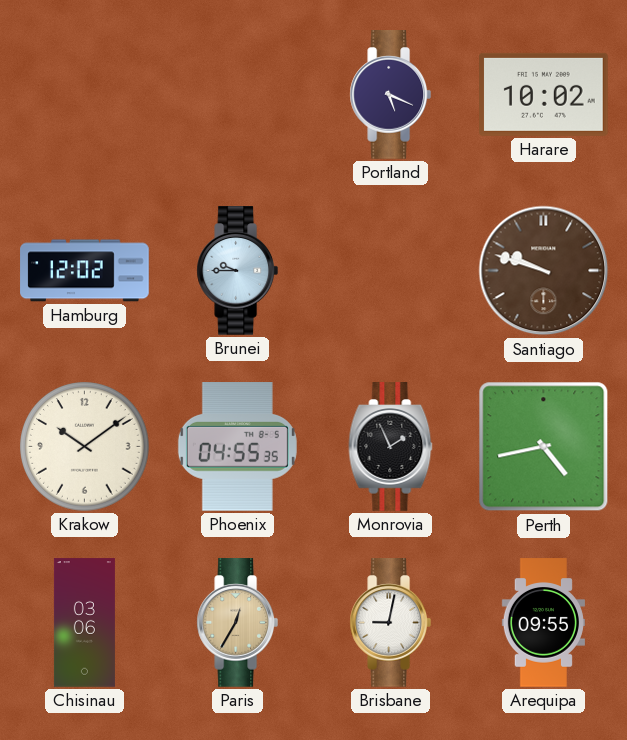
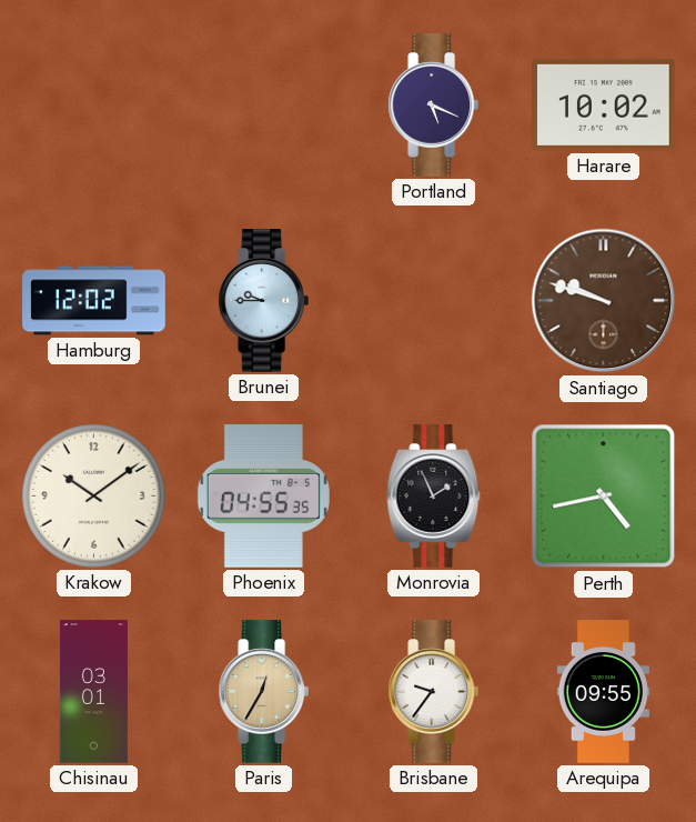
Chisinau: 03:06 -> 03:01 (93, 692)
Brisbane: 9:02 -> 9:36 (433, 692)
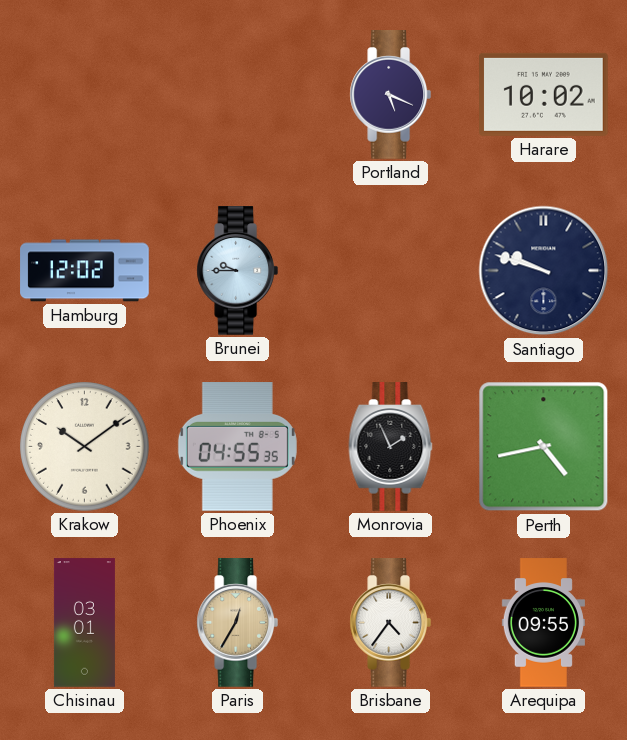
Santiago dial: brown -> navy (544, 271)
Brisbane: 9:36 -> 4:36 (390, 623)
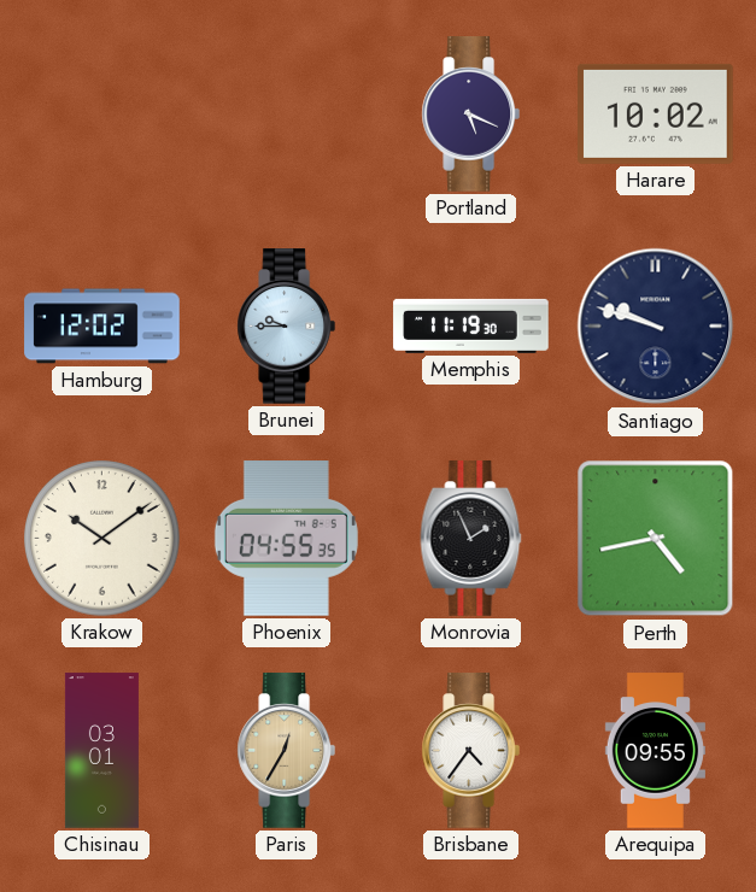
Memphis: none -> 11:19 (471, 325)
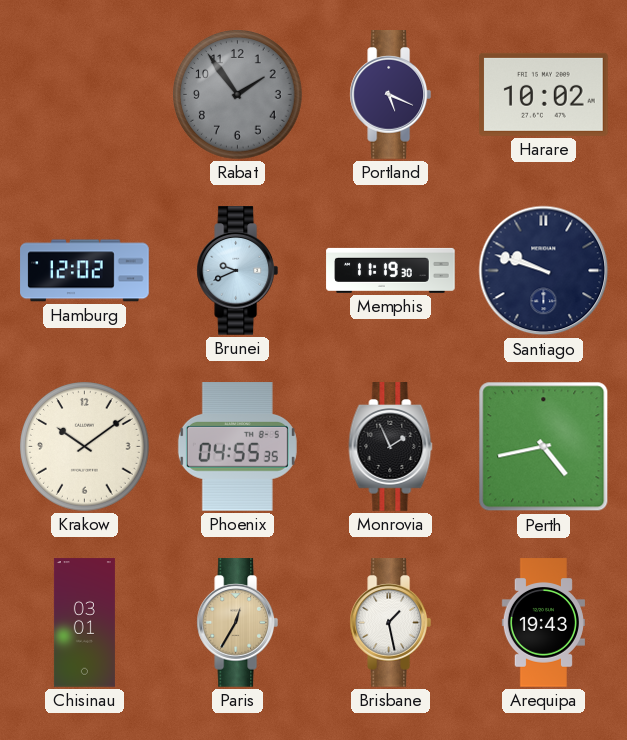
Rabat: none -> 1:54 (238, 95)
Brunei: 9:45 -> 9:41 (237, 271)
Brisbane: 4:36 -> 1:28 (390, 623)
Arequipa: 09:55 -> 19:43 (543, 623)
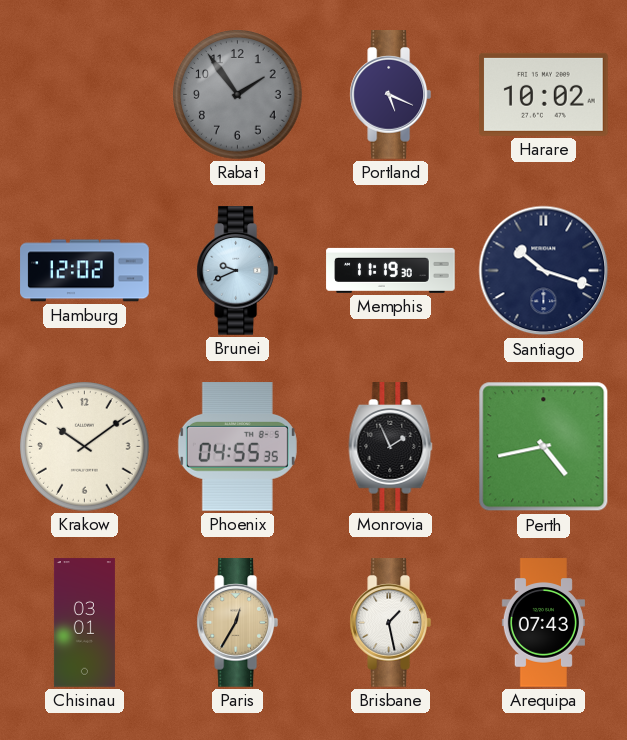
Santiago: 9:48 -> 10:18 (544, 271)
Arequipa: 19:43 -> 07:43 (543, 623)
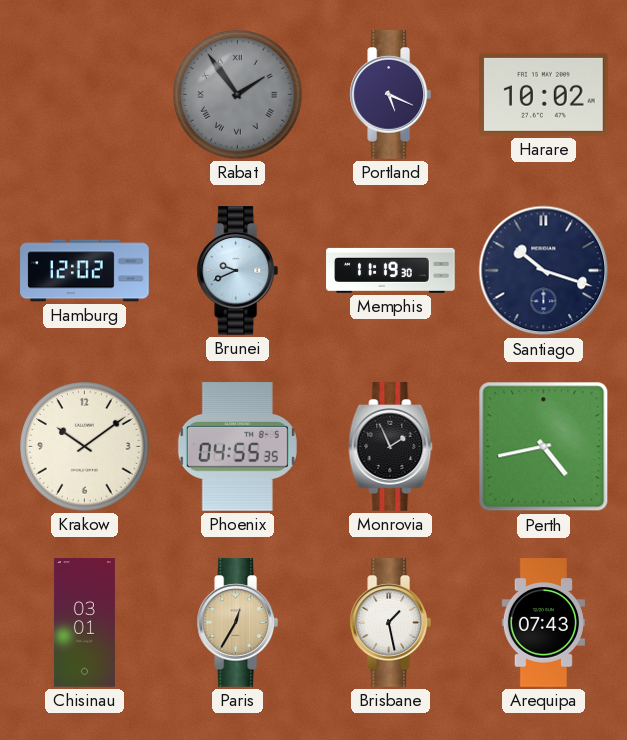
Rabat numerals: Arabic -> Roman (238, 95)
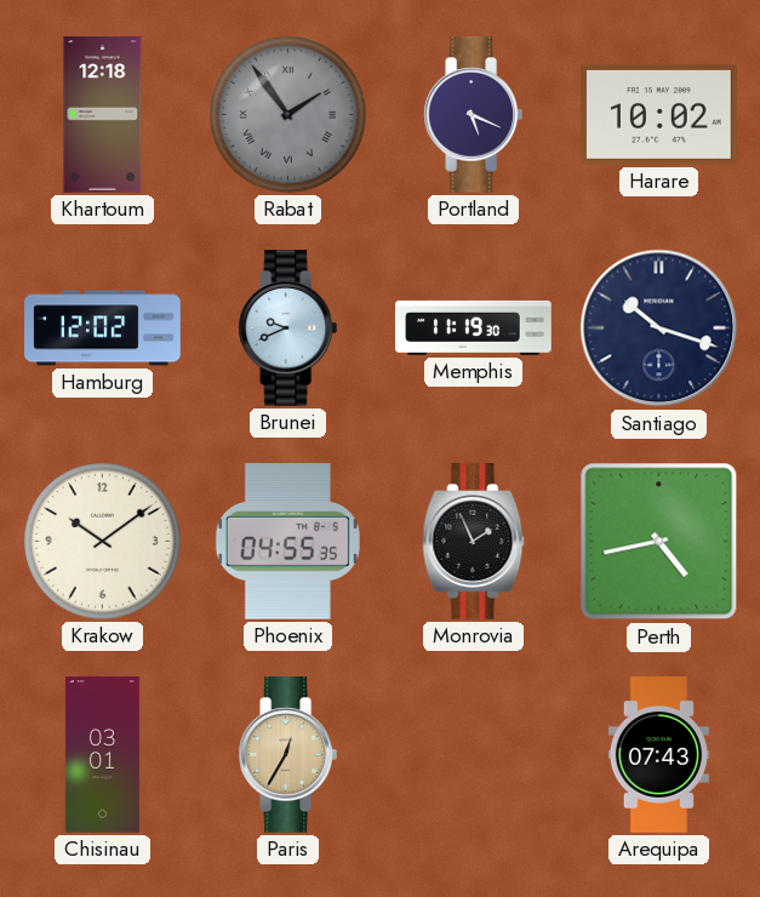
Khartoum: none -> 12:18 (103, 115)
Brisbane: 1:28 -> none (390, 623)
